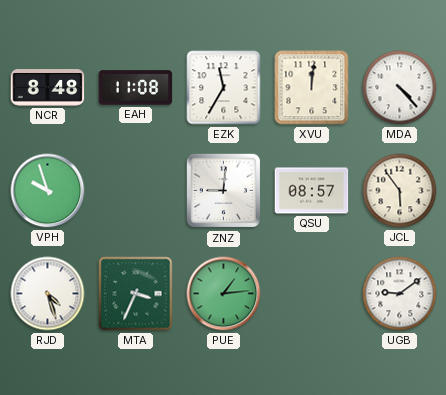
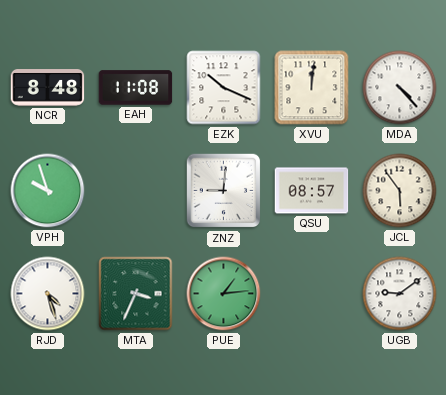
EZK: 11:35 -> 10:19 (224, 88)
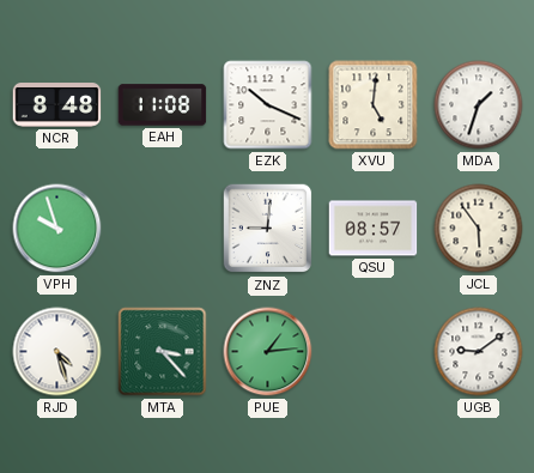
XVU: 12:01 -> 5:01 (374, 105)
MDA: 4:23 -> 1:33 (479, 105)
MTA: 3:34 -> 3:23 (163, 352)
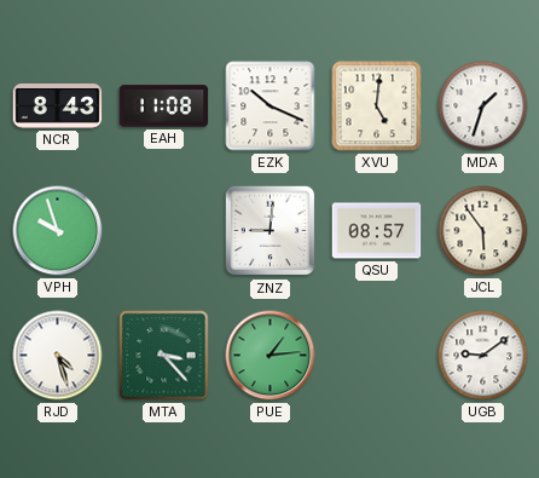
NCR: 8:48 -> 8:43 (58, 106)
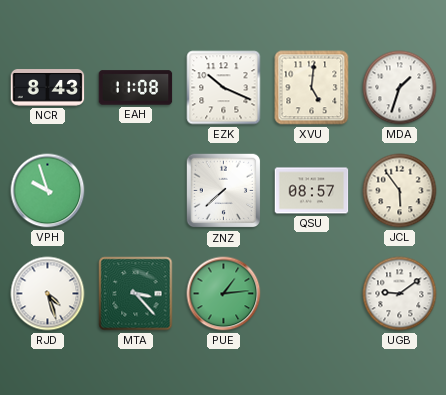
ZNZ: 9:01 -> 7:38 (224, 191)
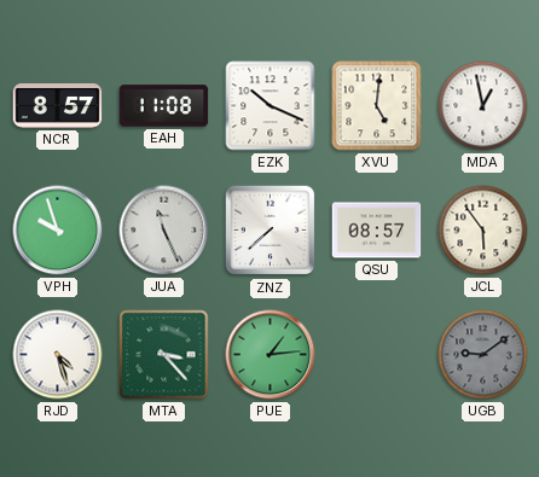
NCR: 8:43 -> 8:57 (58, 106)
MDA: 1:33 -> 12:58 (483, 106)
JUA: none -> 11:26 (164, 231)
UGB dial: white -> grey (483, 355)
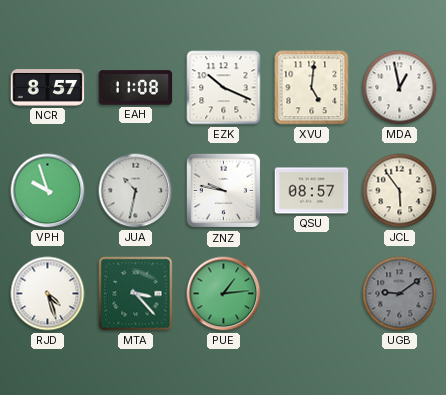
JUA: 11:26 -> 10:32 (136, 191)
ZNZ: 7:38 -> 9:47 (224, 191)
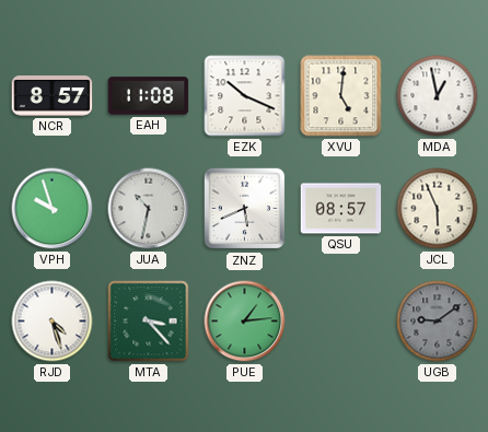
ZNZ: 9:47 -> 5:41 (245, 209)
JCL: 5:54 -> 5:56 (438, 209)
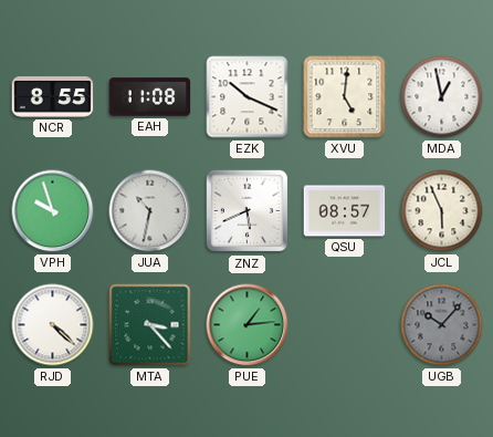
NCR: 8:57 -> 8:55 (53, 97)
RJD: 4:27 -> 4:22 (53, 325)
UGB: 9:09 -> 10:07 (442, 325)
